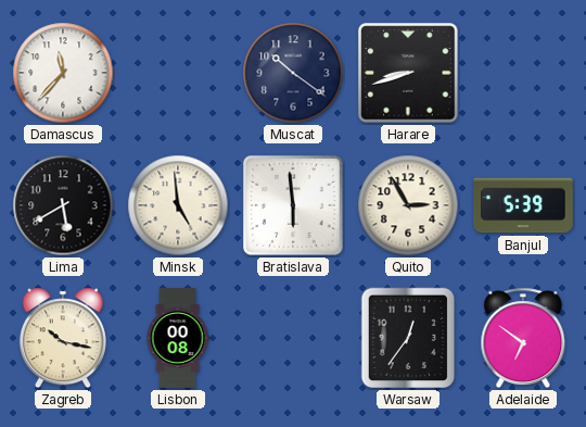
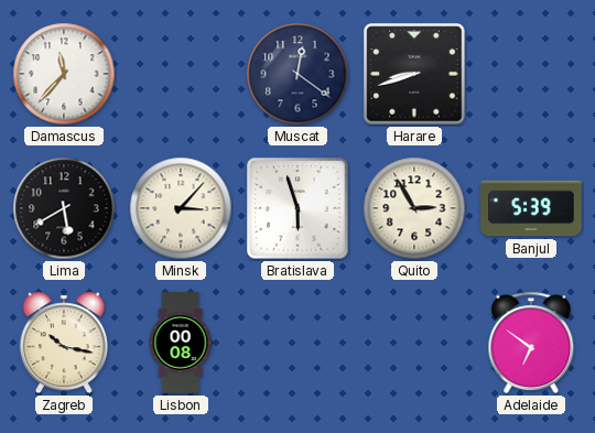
Muscat: 10:21 -> 12:21 (297, 74)
Minsk: 4:59 -> 3:07 (181, 208)
Bratislava: 5:59 -> 5:57 (297, 208)
Warsaw: 12:36 -> none (408, 338)
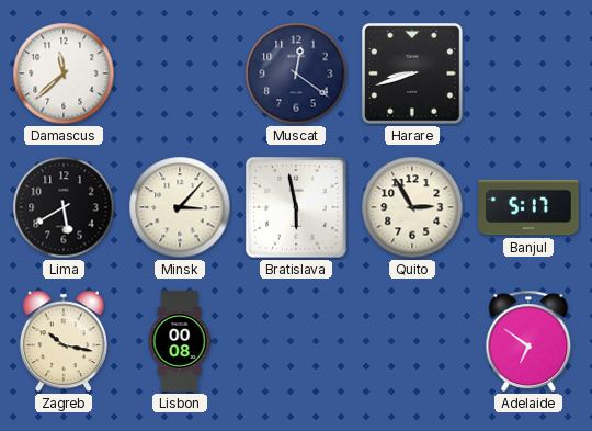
Damascus: 11:37 -> 11:38 (64, 73)
Bratislava: 5:57 -> 5:58 (296, 207)
Banjul: 5:39 -> 5:17 (528, 207)
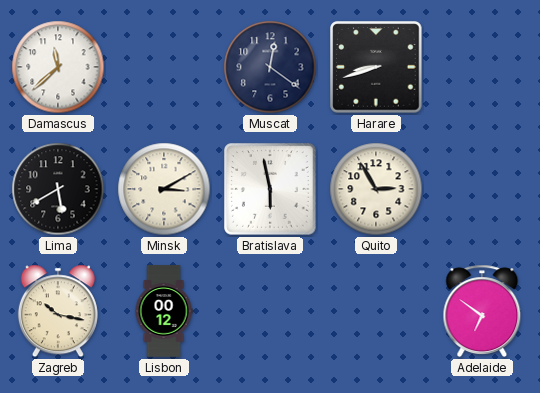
Minsk: 3:07 -> 3:10 (164, 189)
Banjul: 5:17 -> none (528, 207)
Lisbon: 00:08 -> 00:12 (164, 311)
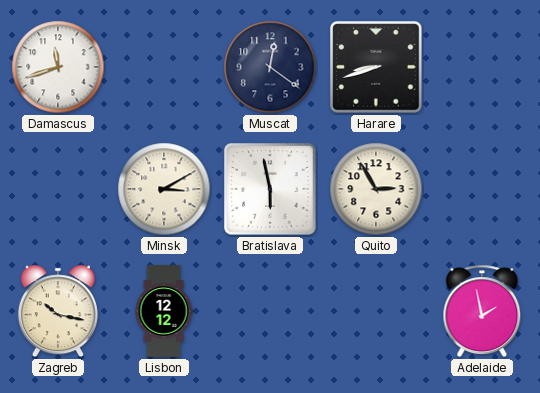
Damascus: 11:38 -> 11:42 (58, 67)
Lima: 5:40 -> none (58, 189)
Lisbon: 00:12 -> 12:12 (164, 311)
Adelaide: 6:51 -> 1:58 (482, 311)
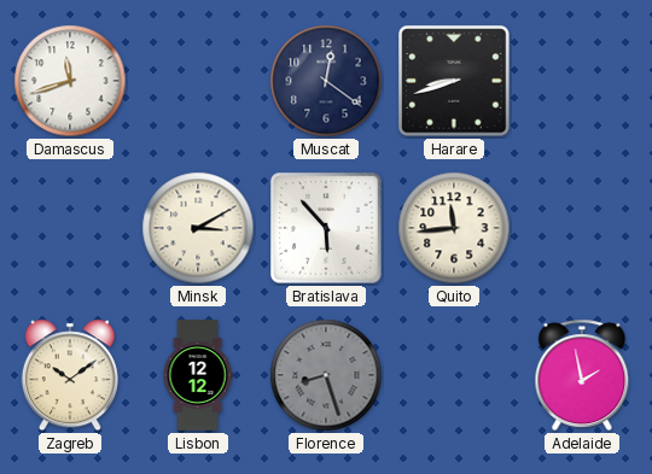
Bratislava: 5:58 -> 5:53 (326, 228)
Quito: 2:55 -> 11:44 (454, 228)
Zagreb: 10:17 -> 10:09 (70, 375)
Florence: none -> 8:27 (326, 375)
